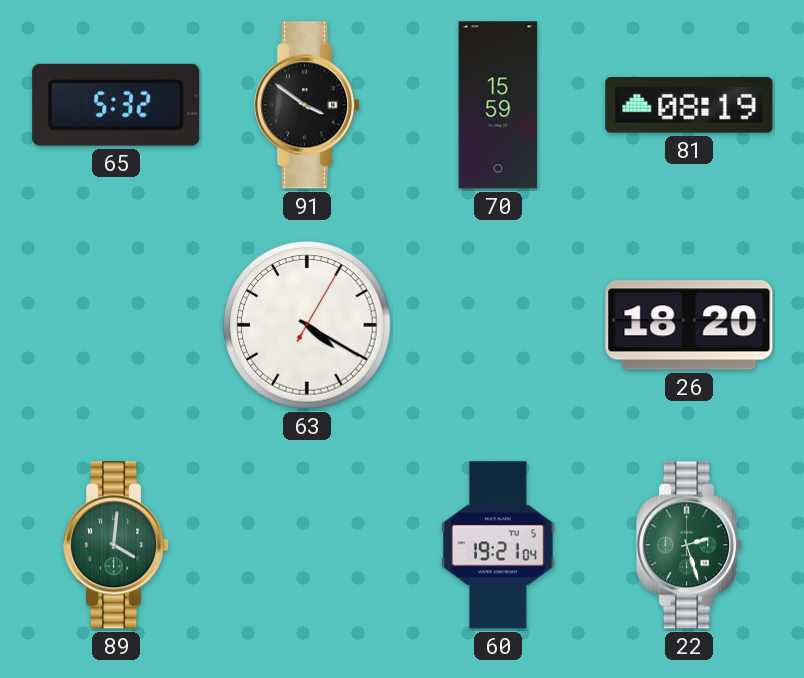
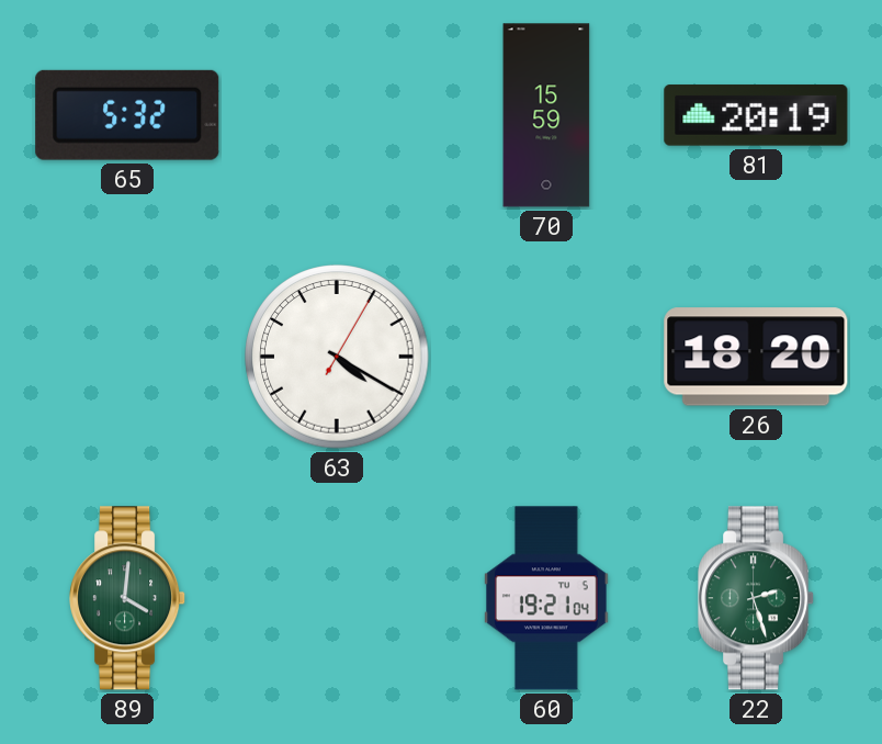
91: 3:51 -> none (308, 105)
81: 08:19 -> 20:19 (756, 115)
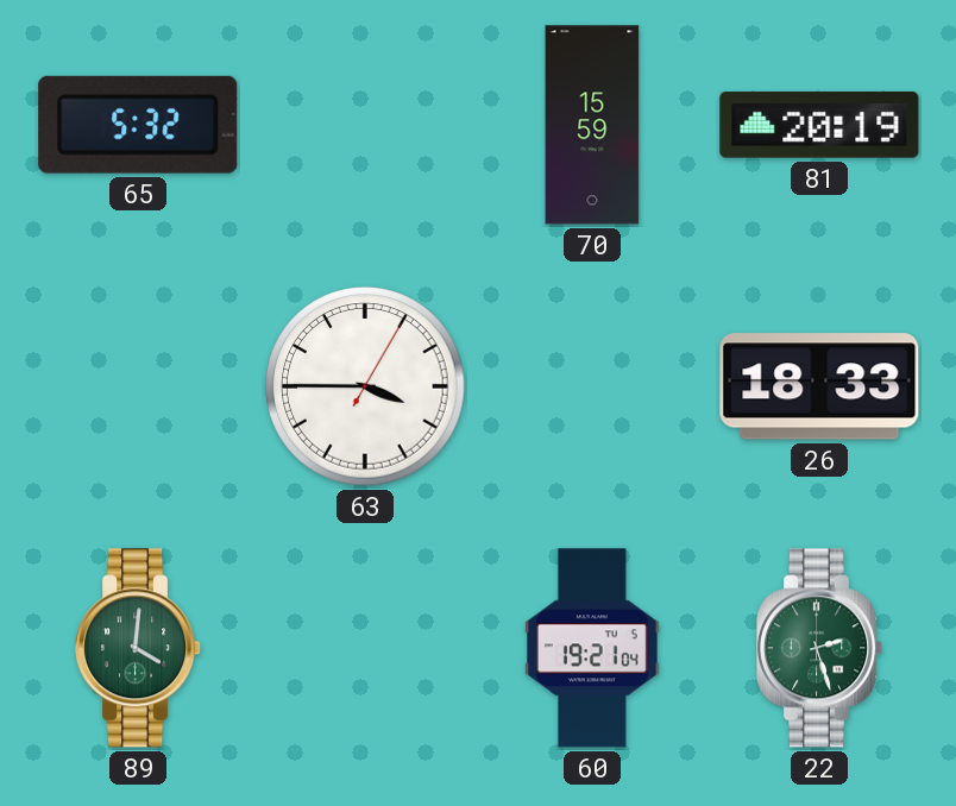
63: 4:20 -> 3:45 (365, 386)
26: 18:20 -> 18:33 (819, 386)
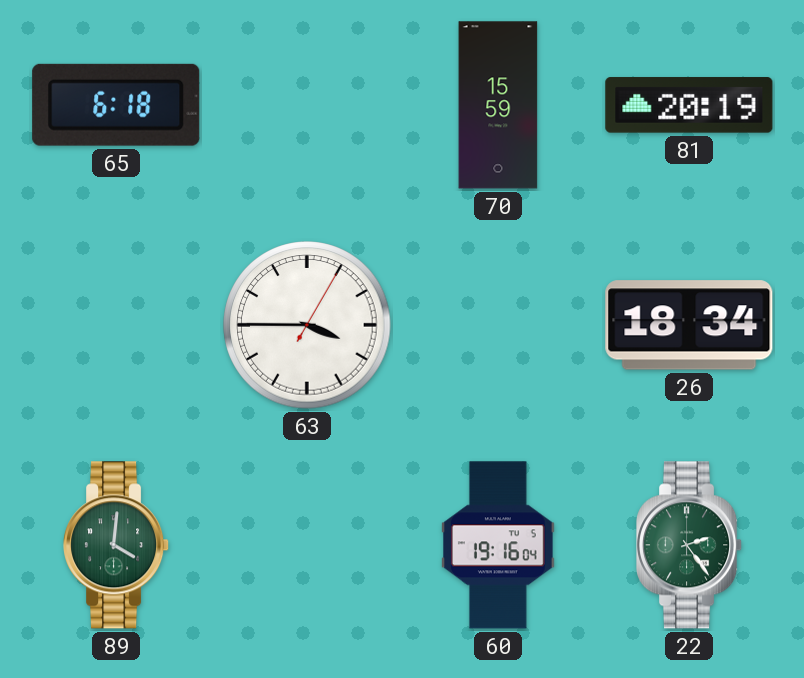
65: 5:32 -> 6:18 (116, 105)
26: 18:33 -> 18:34 (689, 325)
60: 19:21 -> 19:16 (499, 545)
22: 2:27 -> 2:24 (690, 545)
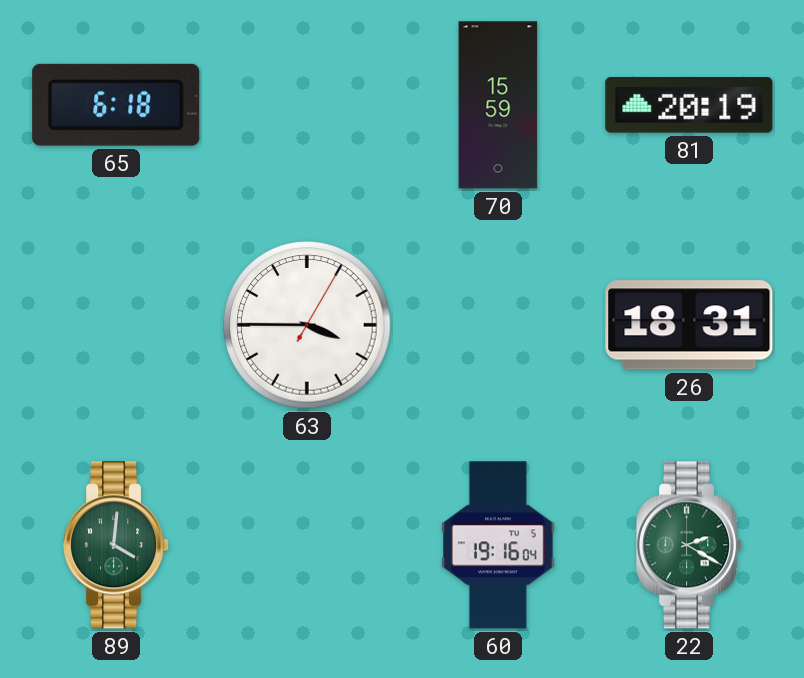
26: 18:34 -> 18:31 (689, 325)
22: 2:24 -> 2:20 (690, 545)
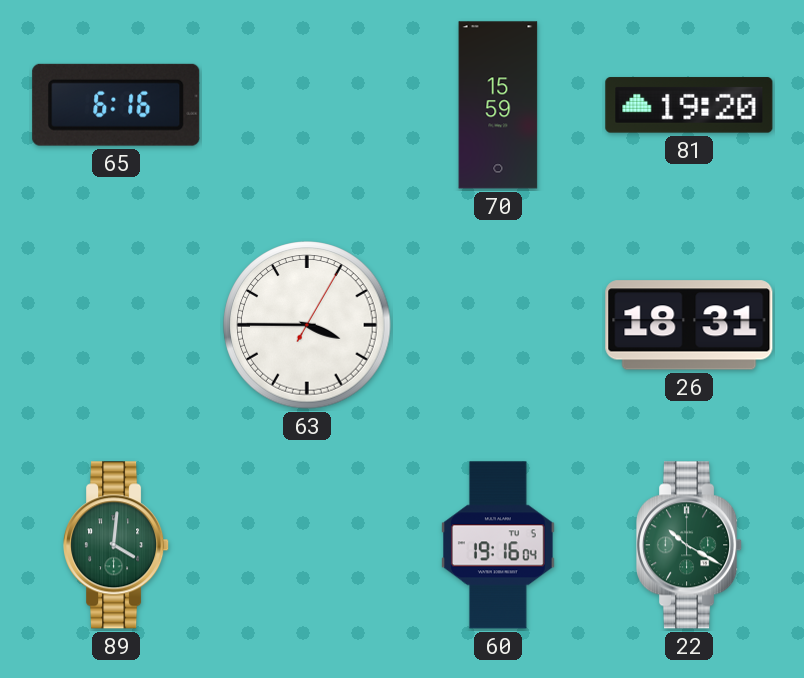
65: 6:18 -> 6:16 (116, 105)
81: 20:19 -> 19:20 (689, 105)
22: 2:20 -> 10:20 (690, 545)
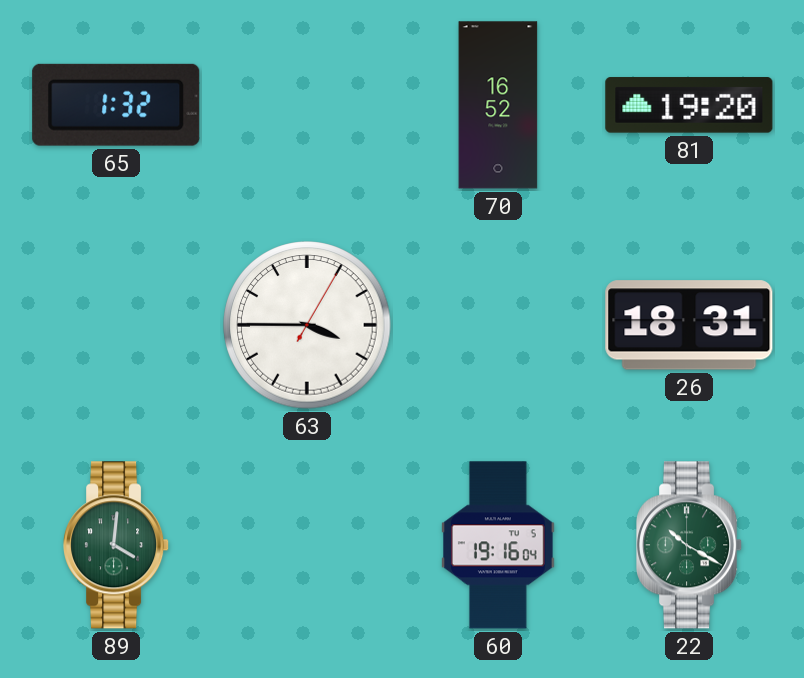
65: 6:16 -> 1:32 (116, 105)
70: 15:59 -> 16:52 (498, 105)
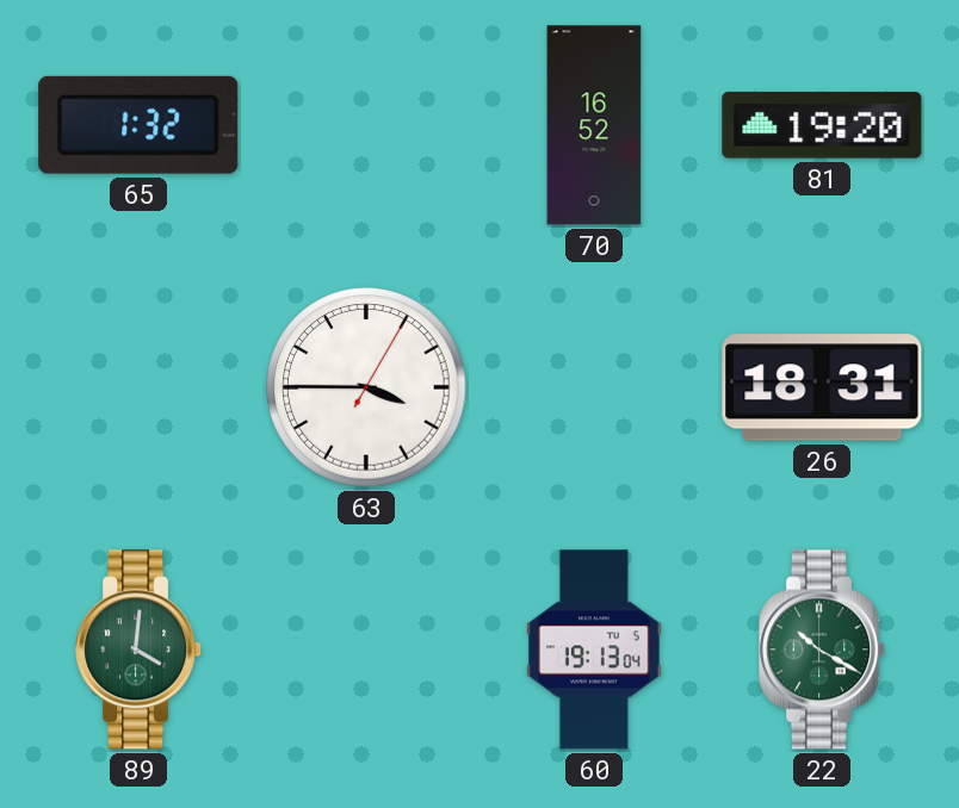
60: 19:16 -> 19:13 (595, 649)
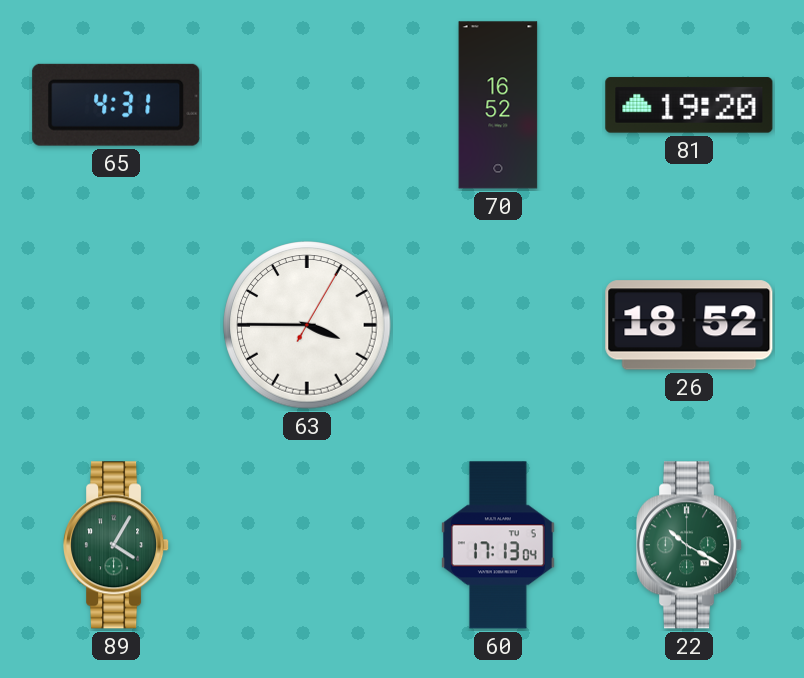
65: 1:32 -> 4:31 (116, 105)
26: 18:31 -> 18:52 (689, 325)
89: 4:01 -> 4:05 (117, 545)
60: 19:13 -> 17:13 (499, 545)
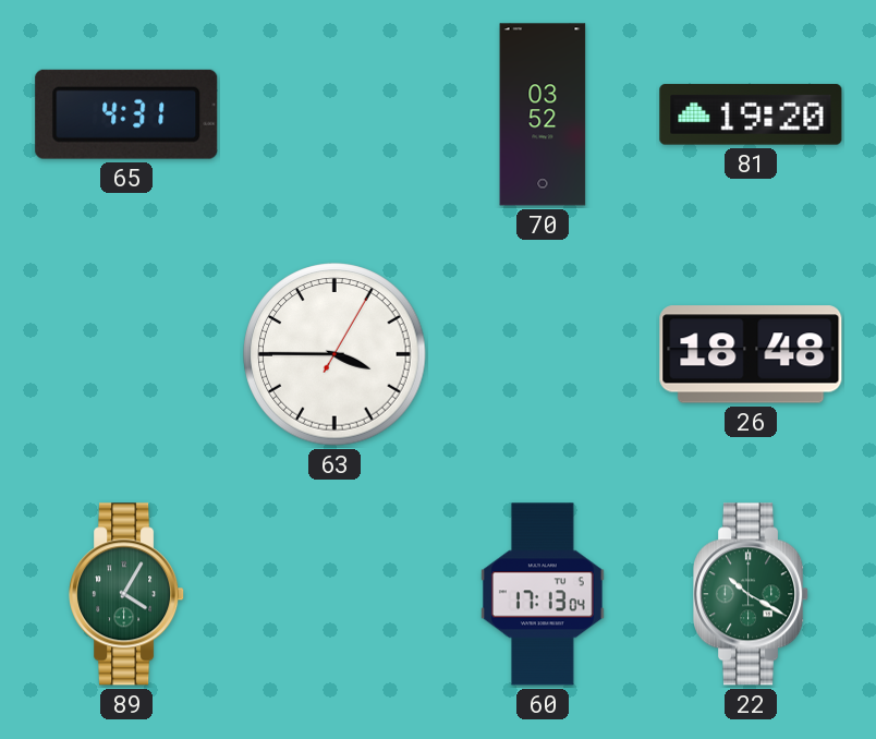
70: 16:52 -> 03:52 (543, 114)
26: 18:52 -> 18:48 (751, 354)
